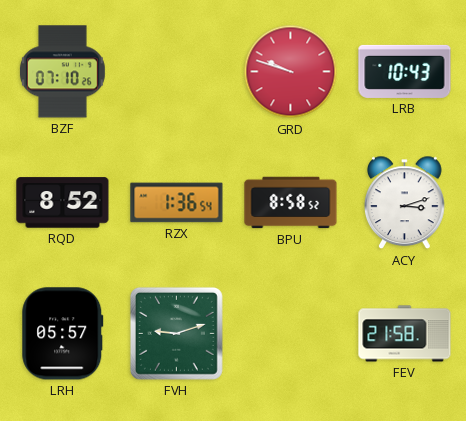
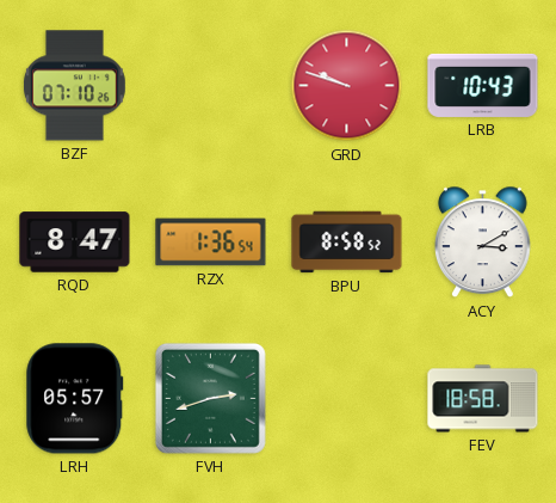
RQD: 8:52 -> 8:47 (75, 243)
ACY: 3:12 -> 3:10 (483, 243)
FVH: 9:12 -> 2:42 (210, 398)
FEV: 21:58 -> 18:58 (483, 399)
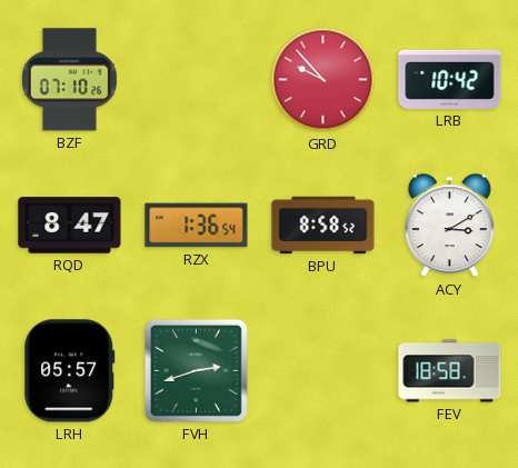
GRD: 9:48 -> 9:53 (323, 80)
LRB: 10:43 -> 10:42 (450, 79)
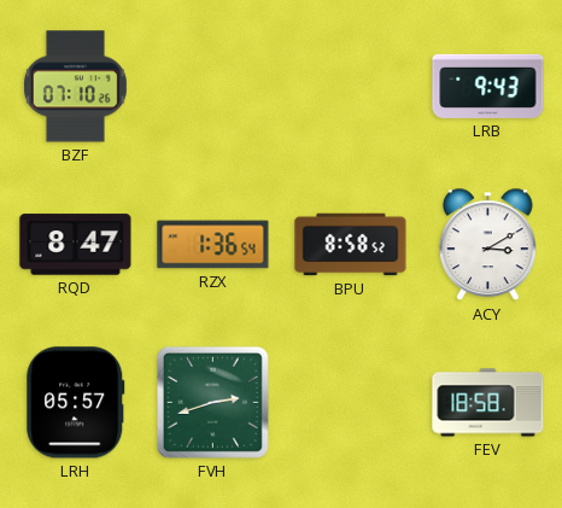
GRD: 9:53 -> none (323, 80)
LRB: 10:42 -> 9:43 (488, 86)
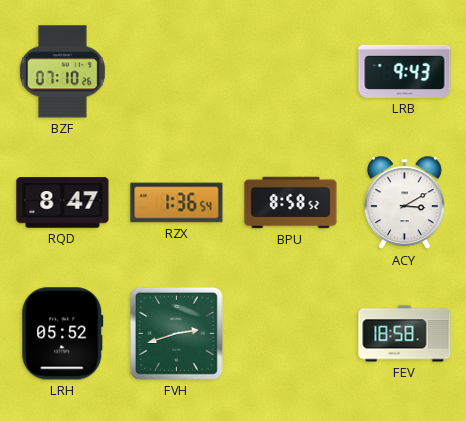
LRH: 05:57 -> 05:52 (63, 334)
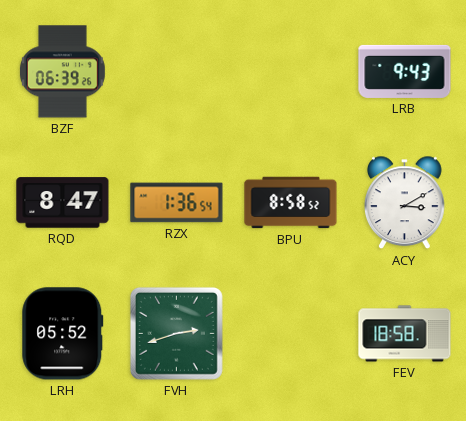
BZF: 07:10 -> 06:39 (62, 72)
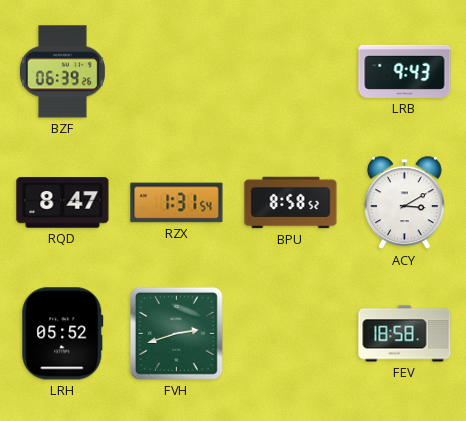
RZX: 1:36 -> 1:31 (177, 203)
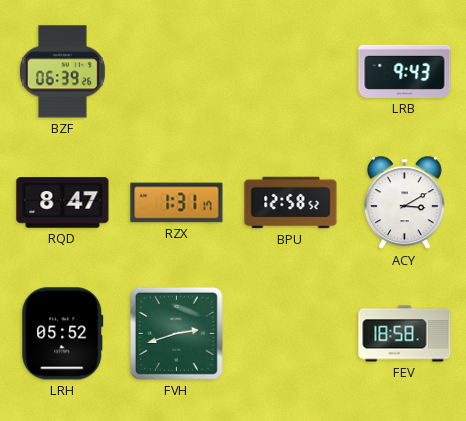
RZX: 1:31:54 -> 1:31:17 (177, 203)
BPU: 8:58 -> 12:58 (291, 203)
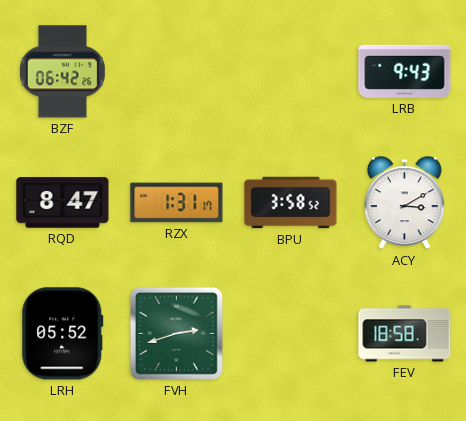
BZF: 06:39 -> 06:42 (62, 72)
BPU: 12:58 -> 3:58 (291, 203)
